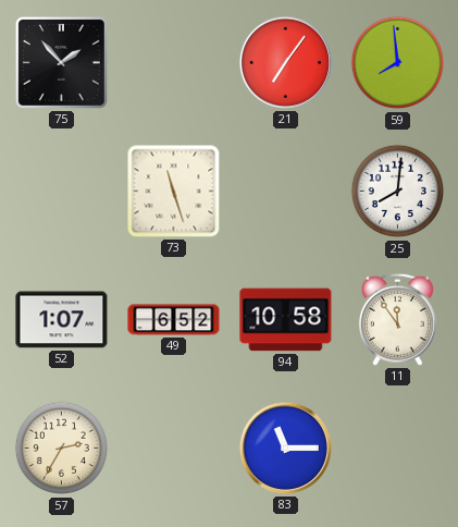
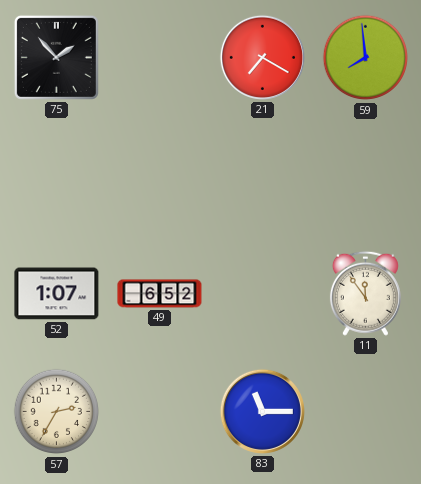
21: 7:06 -> 7:20 (262, 57)
73: 11:27 -> none (174, 192)
25: 8:01 -> none (398, 192)
94: 10:58 -> none (286, 320)
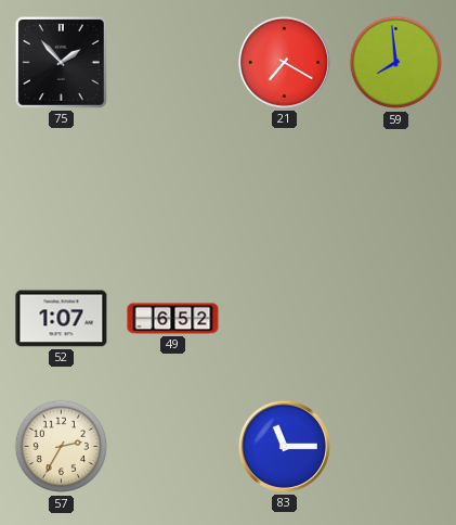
11: 11:54 -> none (365, 293)
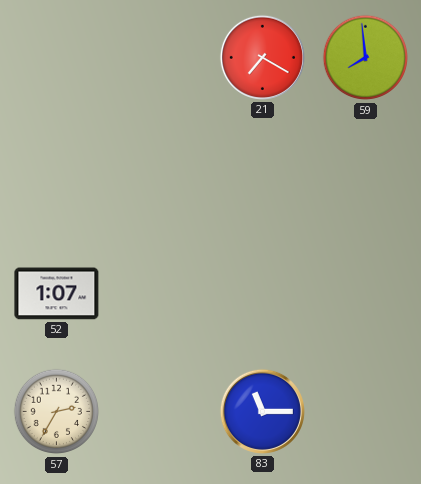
75: 1:53 -> none (61, 62)
49: 6:52 -> none (173, 319)
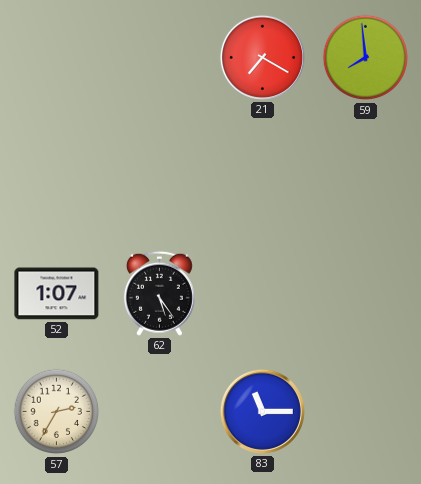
62: none -> 5:24 (159, 293)
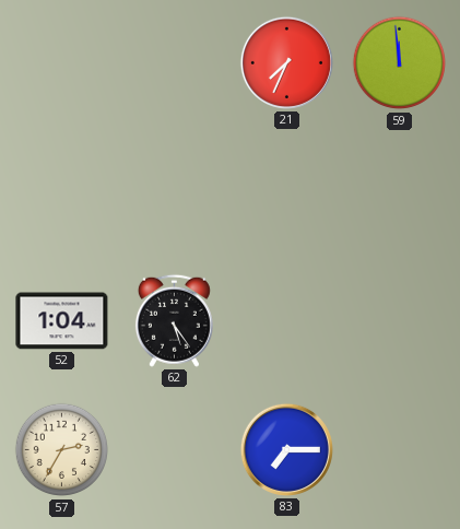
21: 7:20 -> 7:34 (286, 62)
59: 7:59 -> 11:59 (400, 63)
52: 1:07 -> 1:04 (62, 321)
83: 11:15 -> 7:15 (286, 449)
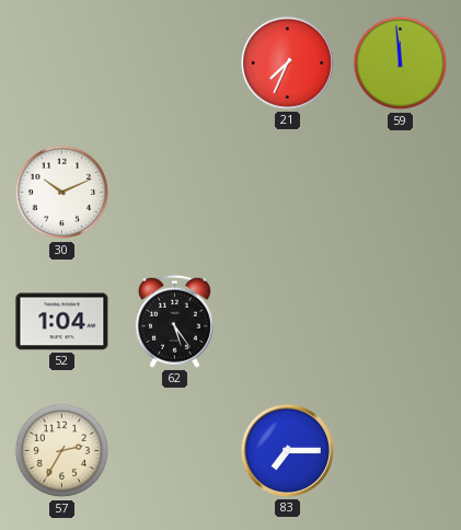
30: none -> 10:11 (62, 193)
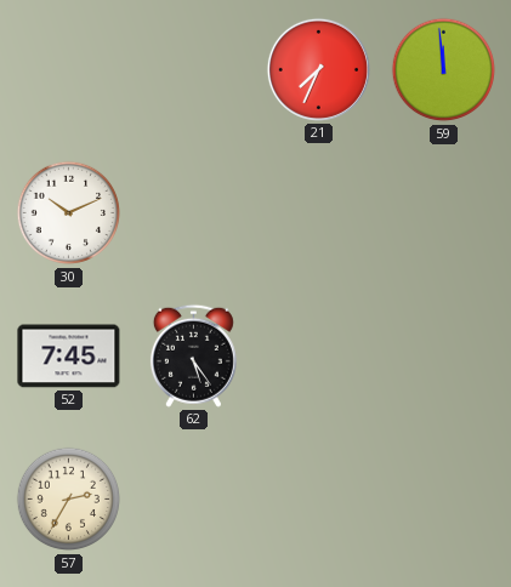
52: 1:04 -> 7:45 (69, 357)
83: 7:15 -> none (287, 450)
